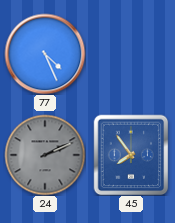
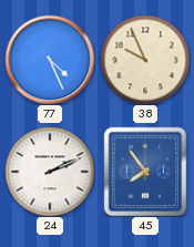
38: none -> 9:56 (145, 60)
24 dial: grey -> white (50, 172)
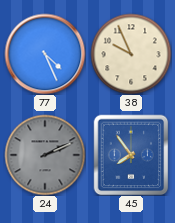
24 dial: white -> grey (45, 155)
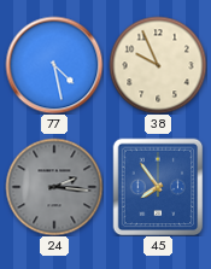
77: 4:26 -> 4:28 (54, 65)
24: 2:11 -> 2:16 (54, 187)
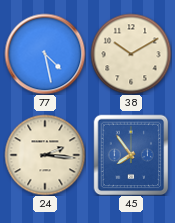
38: 9:56 -> 10:10 (131, 54)
24 dial: grey -> cream (45, 155)
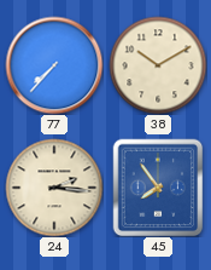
77: 4:28 -> 7:37 (54, 65)
